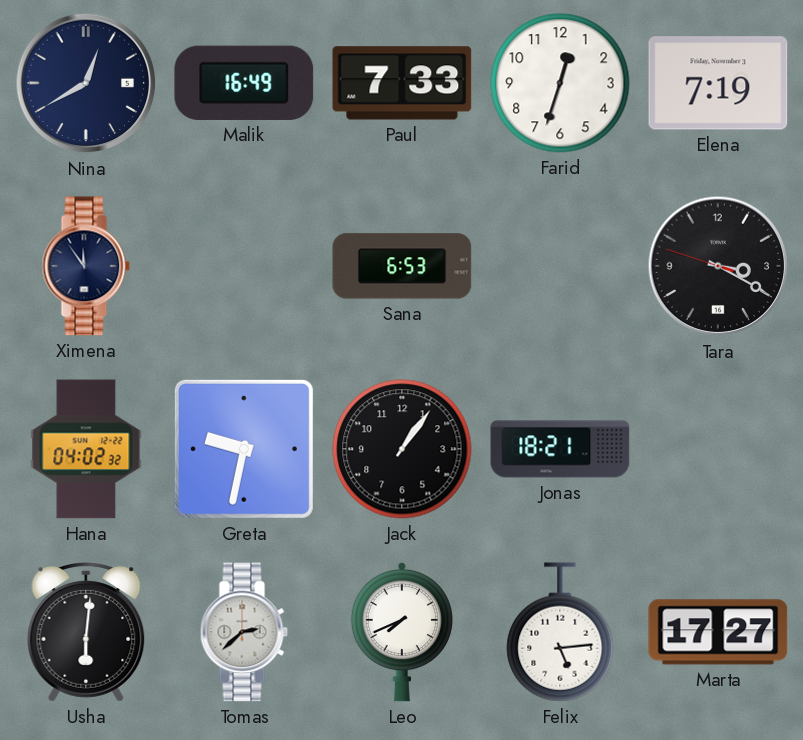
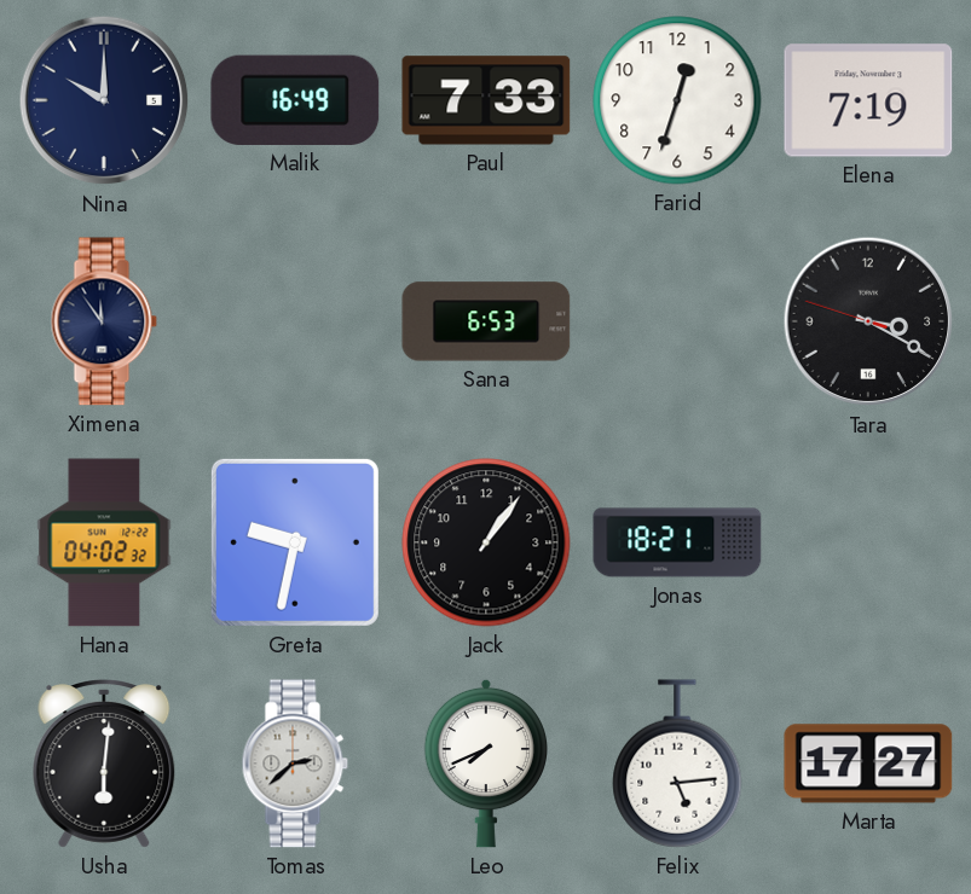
Nina: 12:40 -> 10:00 (104, 100)
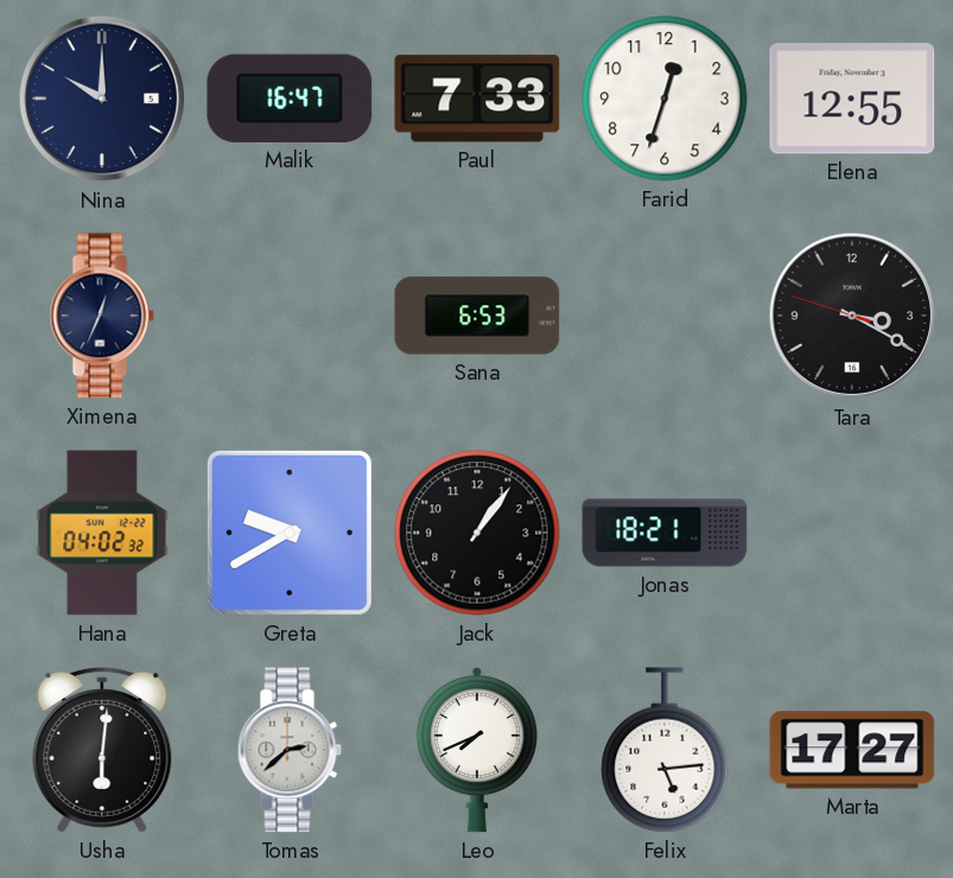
Malik: 16:49 -> 16:47 (290, 98)
Elena: 7:19 -> 12:55 (852, 98)
Ximena: 11:54 -> 12:34 (102, 316)
Greta: 9:32 -> 9:40 (290, 533)
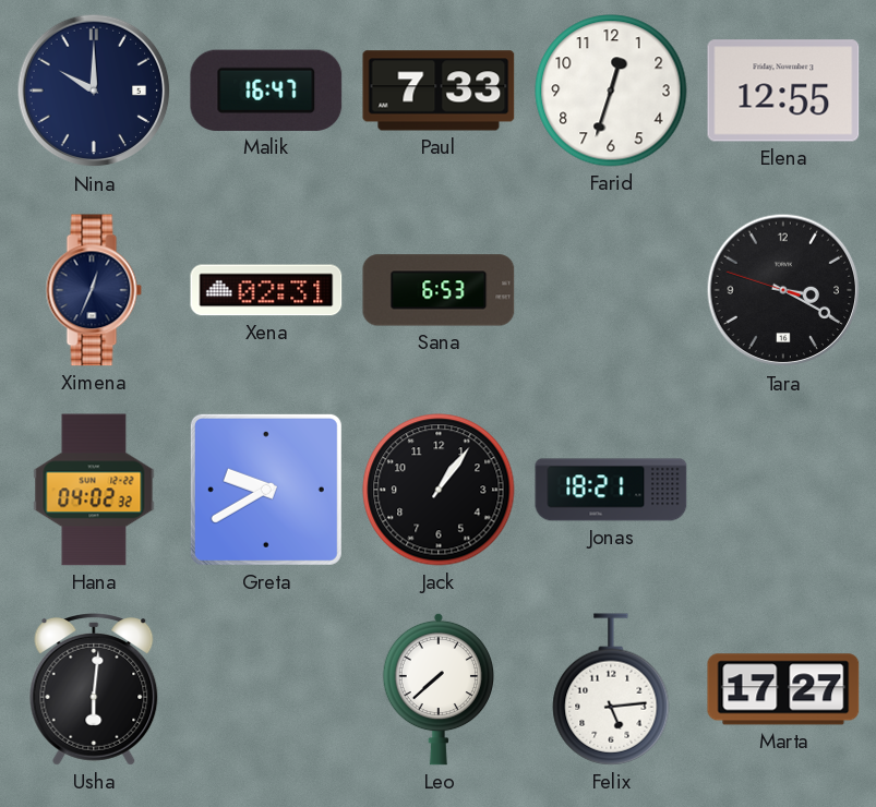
Xena: none -> 02:31 (266, 290)
Tomas: 2:38 -> none (290, 750)
Leo: 7:41 -> 7:38 (437, 689)
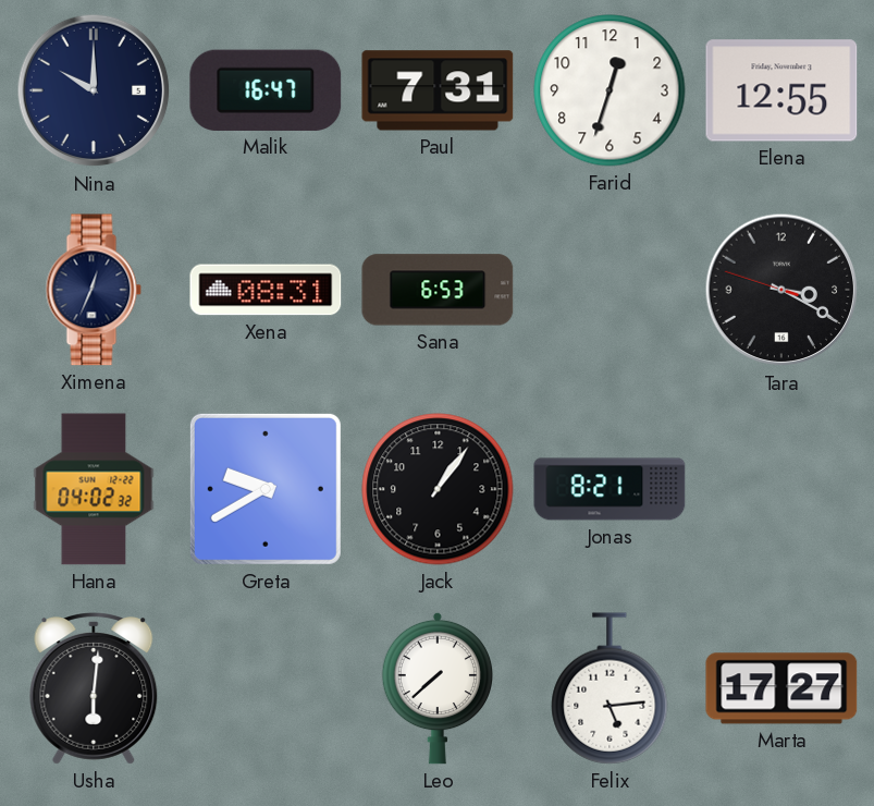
Paul: 7:33 -> 7:31 (438, 90)
Xena: 02:31 -> 08:31 (266, 290)
Jonas: 18:21 -> 8:21 (610, 489)
